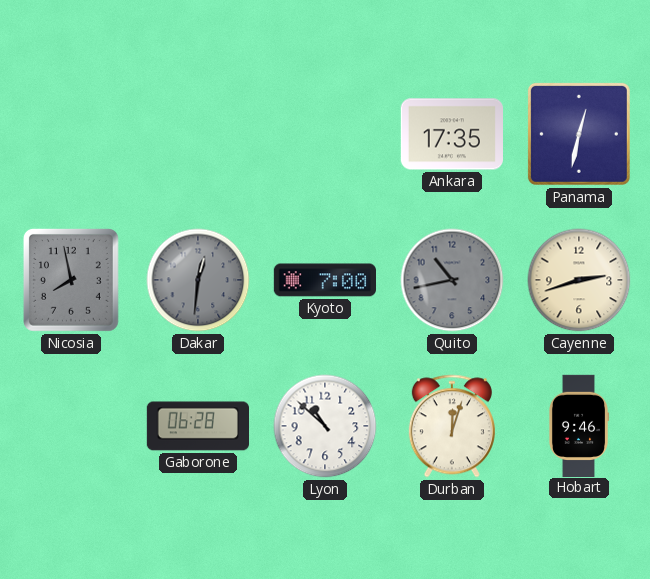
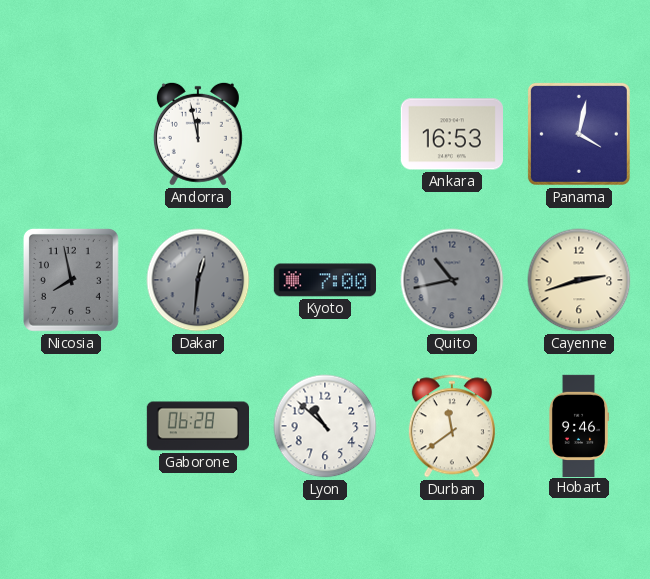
Andorra: none -> 11:58 (198, 134)
Ankara: 17:35 -> 16:53 (451, 134)
Panama: 12:32 -> 4:02 (579, 134)
Durban: 12:03 -> 11:39 (452, 426)
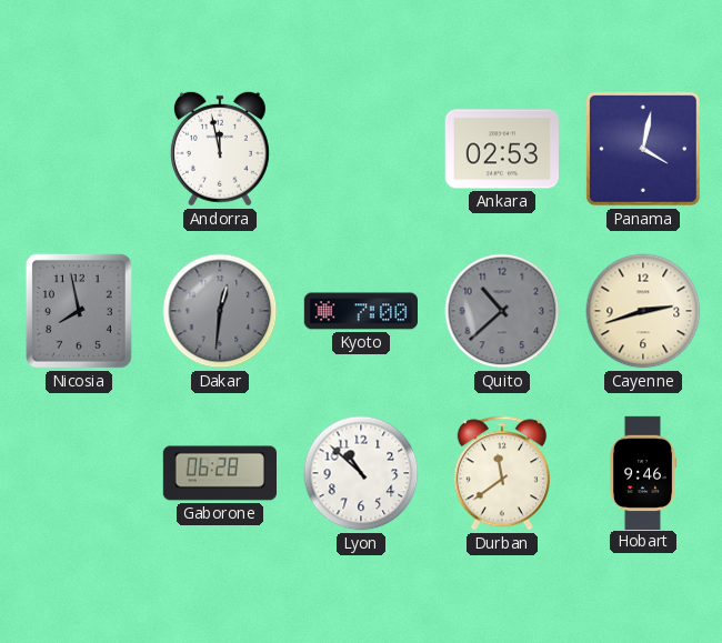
Ankara: 16:53 -> 02:53 (501, 149)
Quito: 10:43 -> 10:38 (502, 311)
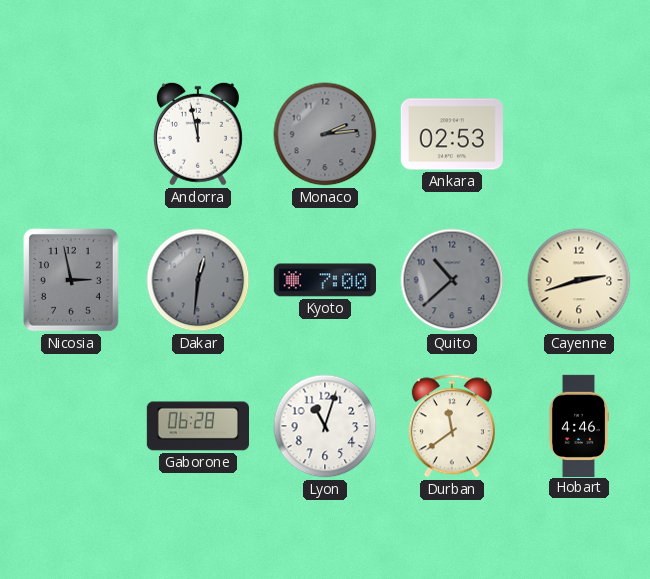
Monaco: none -> 2:14 (325, 134)
Panama: 4:02 -> none (643, 149)
Nicosia: 7:58 -> 2:58 (71, 280)
Lyon: 10:52 -> 11:03 (325, 426)
Hobart: 9:46 -> 4:46 (578, 425)
